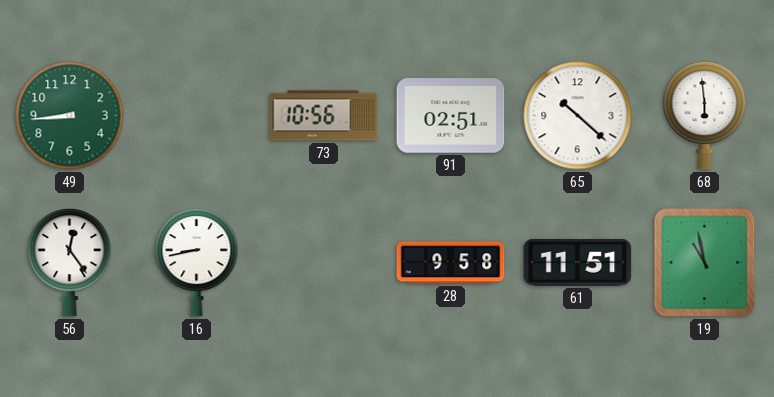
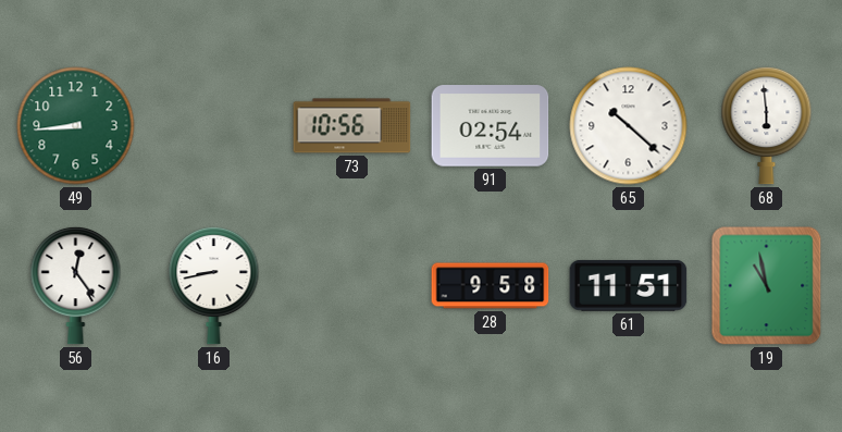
91: 02:51 -> 02:54 (491, 126)
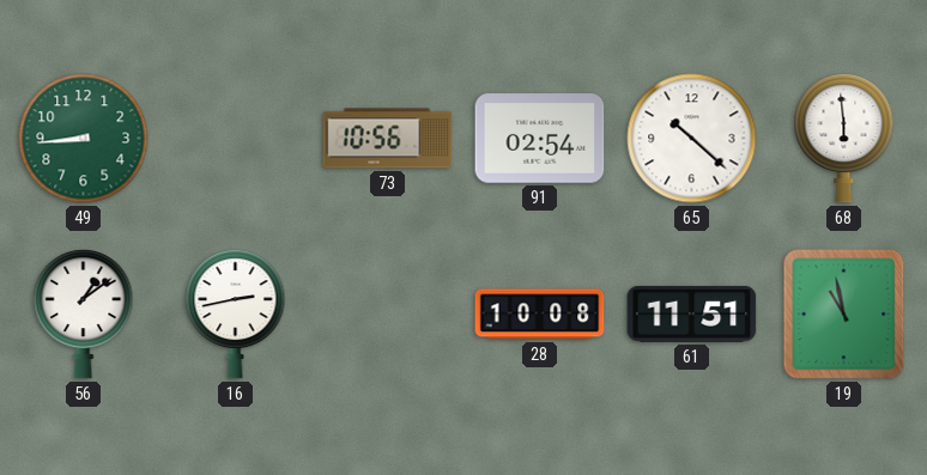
56: 12:24 -> 1:09 (84, 313)
16: 8:43 -> 2:43 (236, 313)
28: 9:58 -> 10:08 (540, 315)
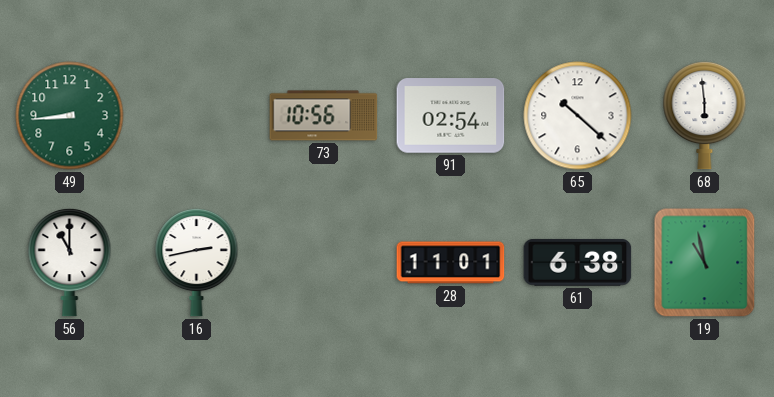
56: 1:09 -> 11:00 (70, 262)
28: 10:08 -> 11:01 (451, 263)
61: 11:51 -> 6:38 (578, 262)
